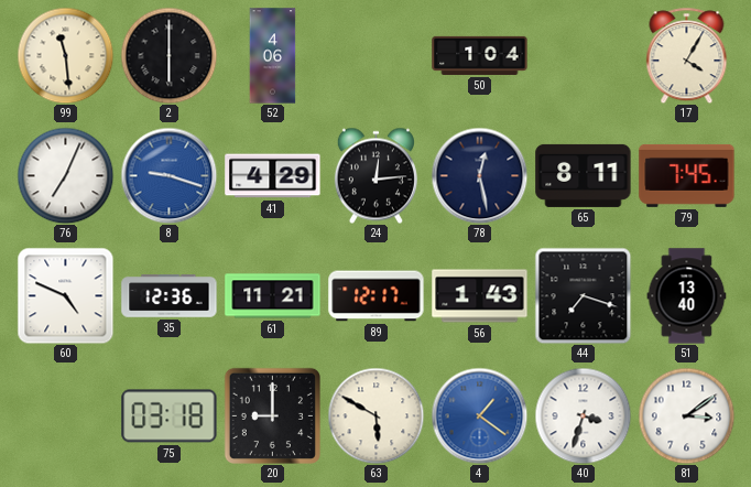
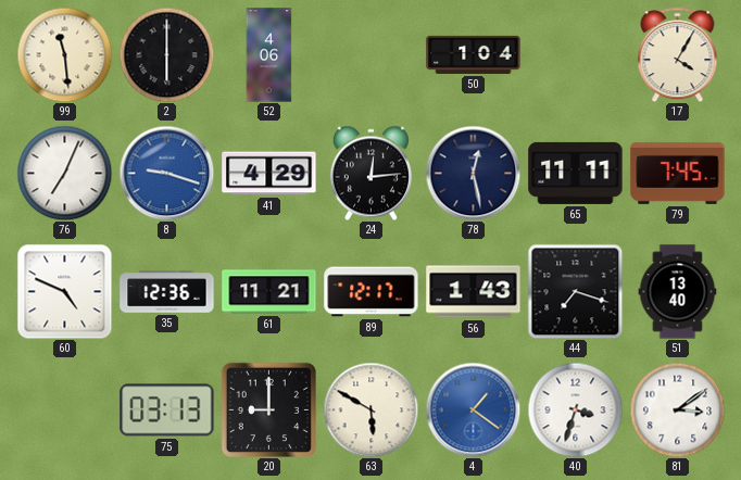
65: 8:11 -> 11:11 (576, 173)
75: 03:18 -> 03:13 (167, 410)
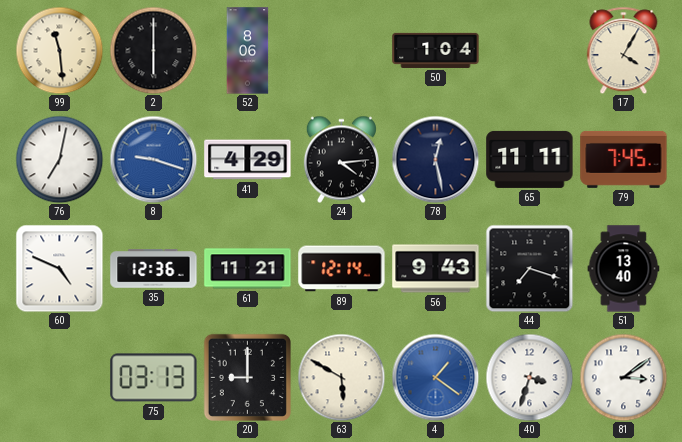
52: 4:06 -> 8:06 (248, 51)
76: 7:04 -> 7:02 (59, 159)
24: 12:14 -> 4:14 (341, 159)
89: 12:17 -> 12:14 (342, 269)
56: 1:43 -> 9:43 (436, 269)
